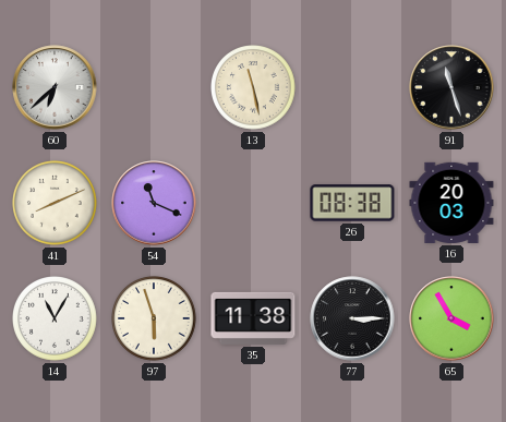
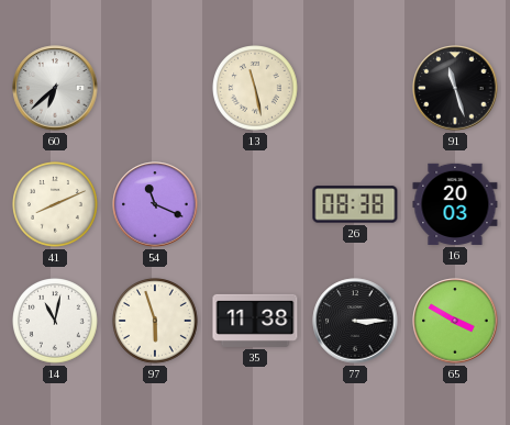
14: 11:05 -> 11:02 (56, 322)
65: 3:55 -> 3:50 (455, 321)
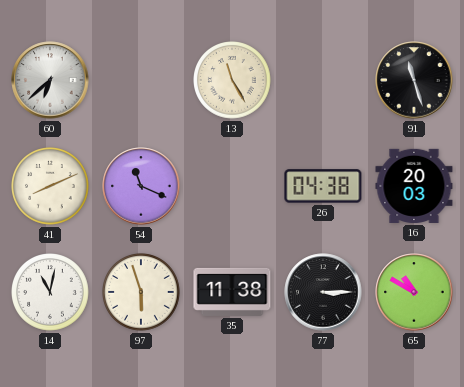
13: 11:28 -> 11:25 (233, 81)
26: 08:38 -> 04:38 (323, 186)
65: 3:50 -> 10:50 (414, 292)
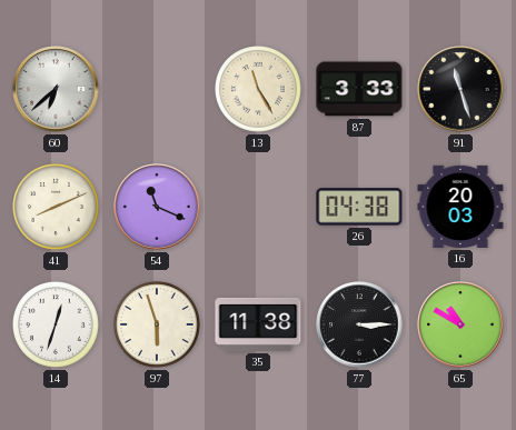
87: none -> 3:33 (359, 89)
14: 11:02 -> 12:33 (57, 326)
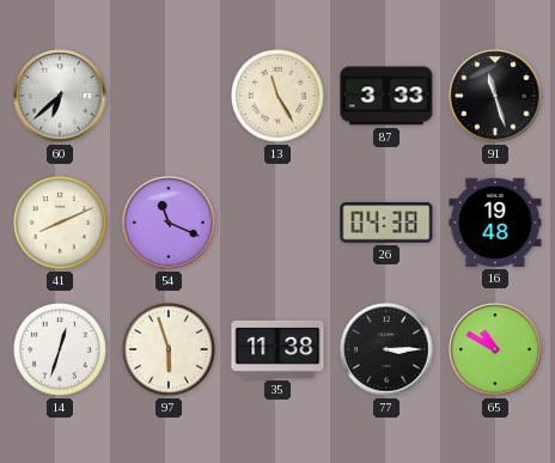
16: 20:03 -> 19:48 (495, 223)
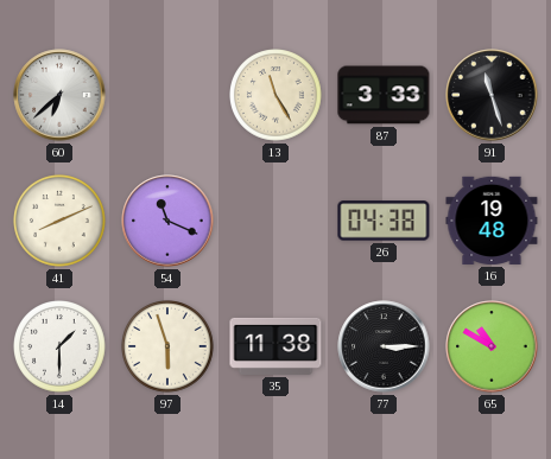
14: 12:33 -> 1:30 (61, 348)
